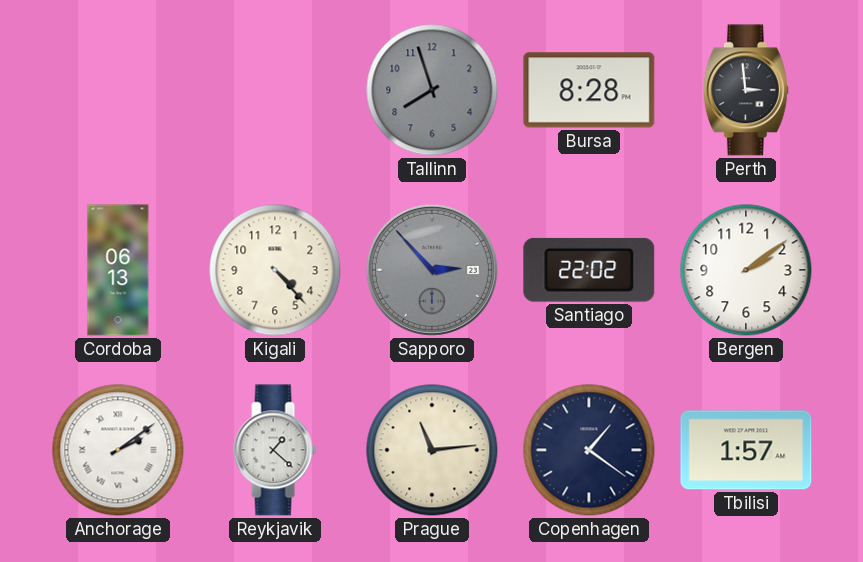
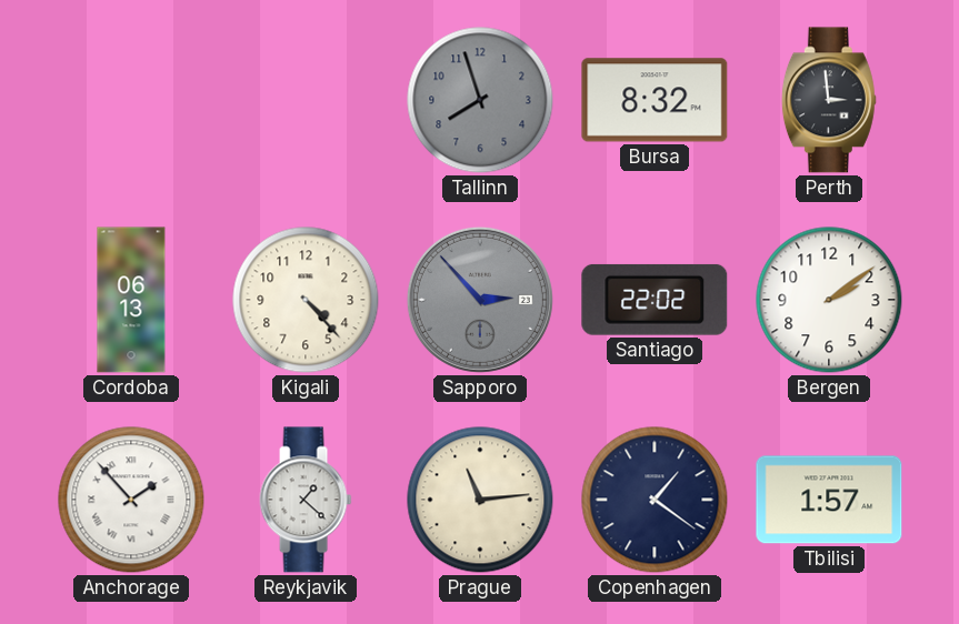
Bursa: 8:28 -> 8:32 (655, 100)
Anchorage: 2:09 -> 1:53 (131, 500)
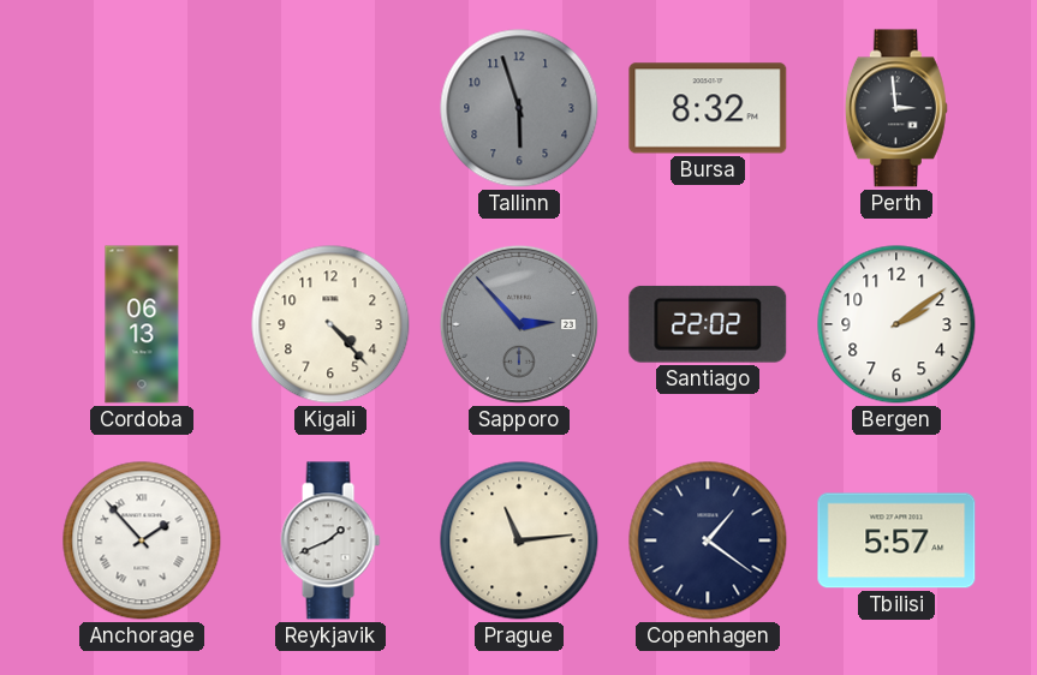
Tallinn: 7:57 -> 5:57 (519, 108)
Reykjavik: 1:22 -> 1:41 (330, 540)
Tbilisi: 1:57 -> 5:57 (896, 540)
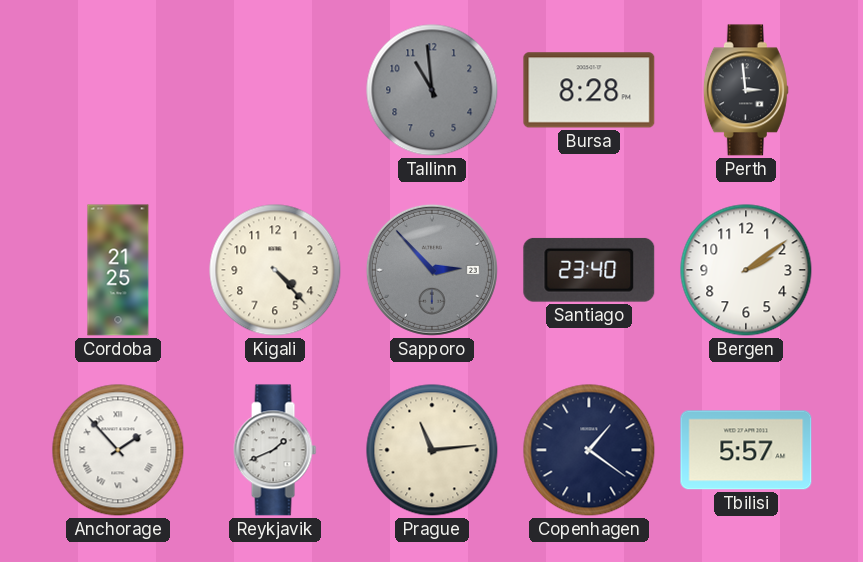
Tallinn: 5:57 -> 10:59 (432, 90)
Bursa: 8:32 -> 8:28 (589, 90)
Cordoba: 06:13 -> 21:25 (118, 270)
Santiago: 22:02 -> 23:40 (589, 270)
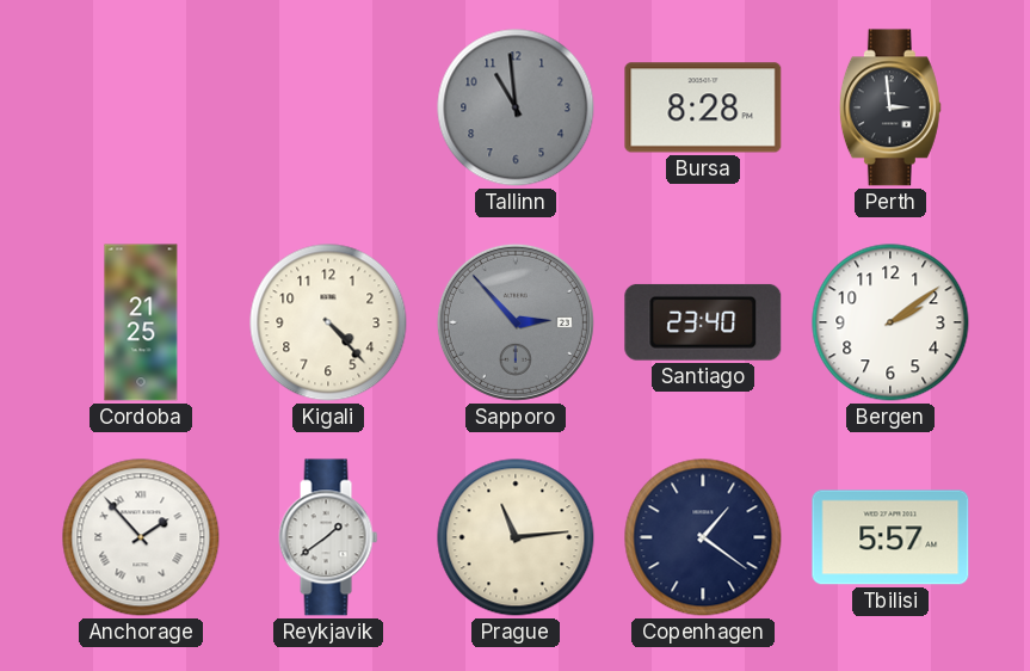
Reykjavik: 1:41 -> 1:39 (328, 537)
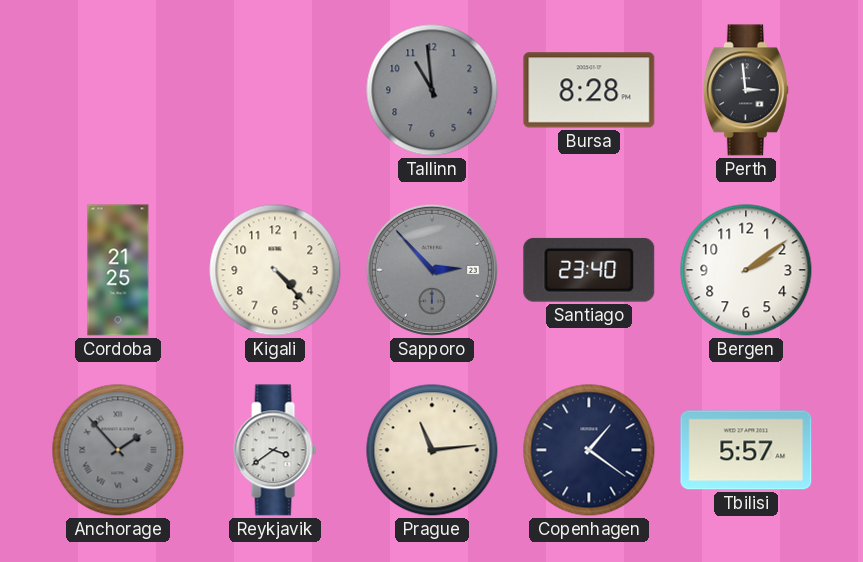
Anchorage dial: white -> grey (118, 450)
Reykjavik: 1:39 -> 3:39 (275, 450)
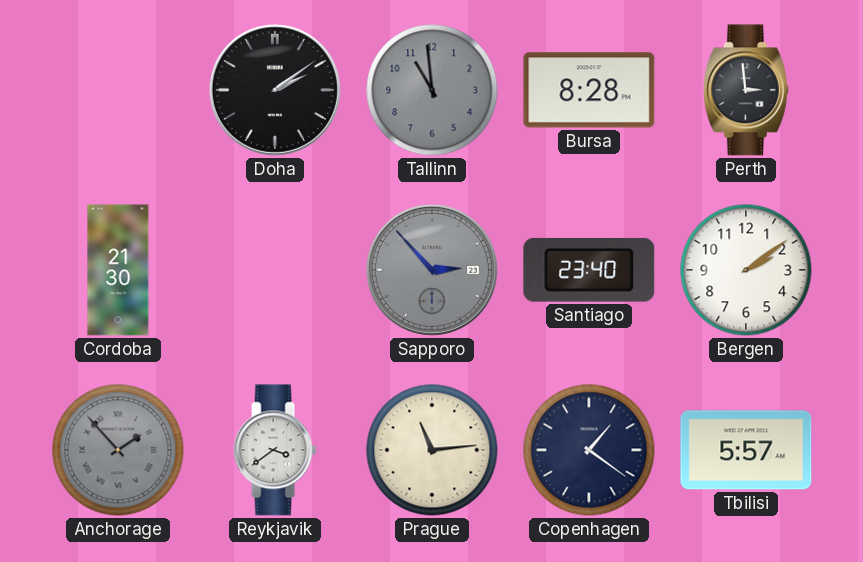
Doha: none -> 2:09 (275, 90)
Cordoba: 21:25 -> 21:30 (118, 270)
Kigali: 4:23 -> none (275, 270)
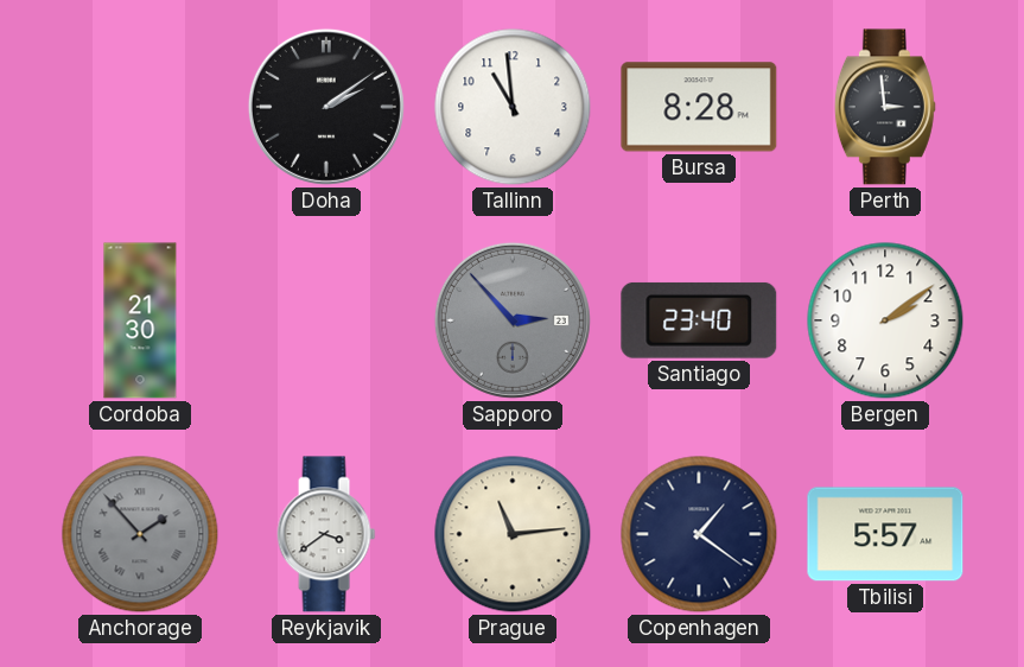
Tallinn dial: grey -> white (513, 107)
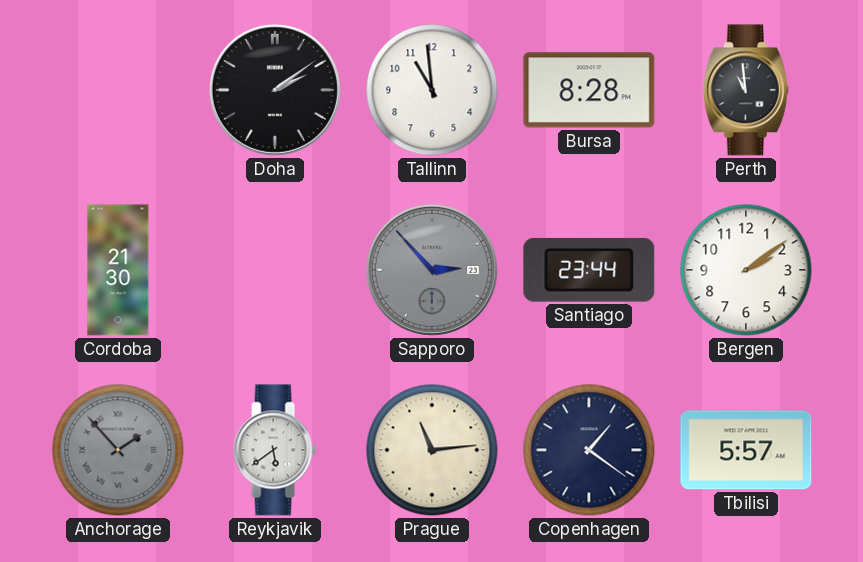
Perth: 2:59 -> 10:59 (746, 90)
Santiago: 23:40 -> 23:44 (589, 270)
Reykjavik: 3:39 -> 5:39 (275, 450)
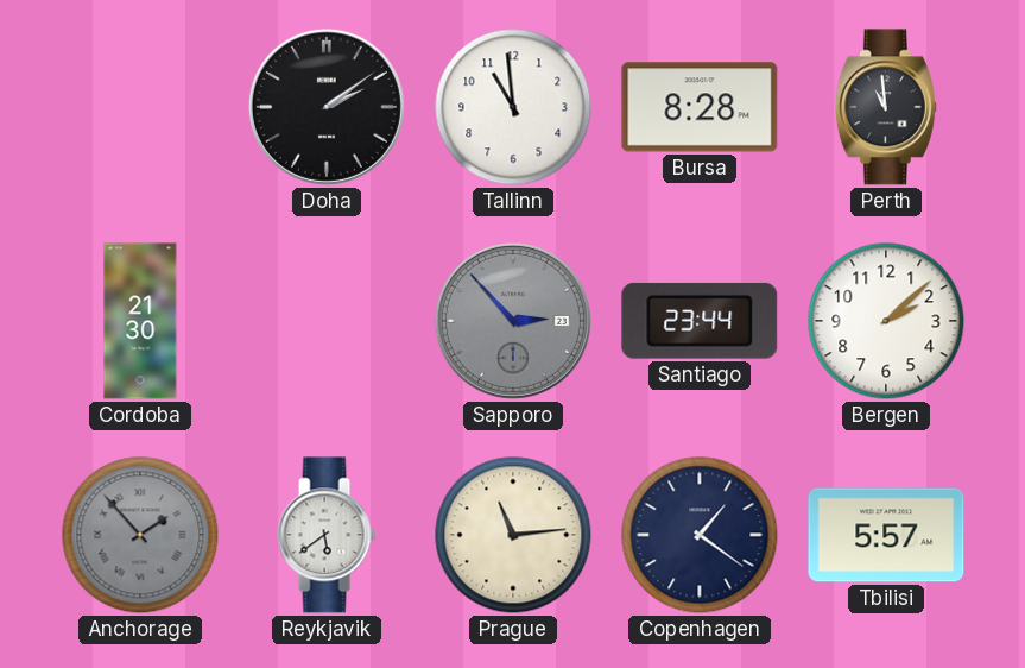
Bergen: 2:09 -> 2:08 (886, 321)
